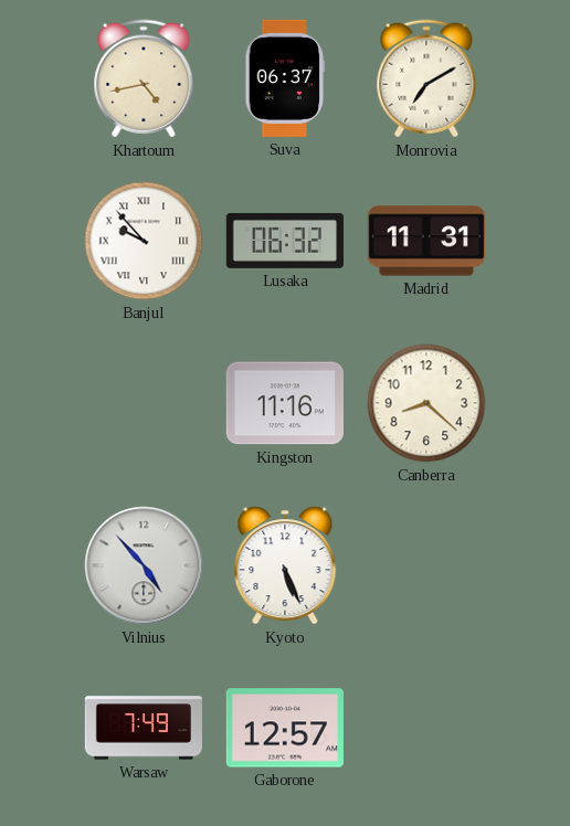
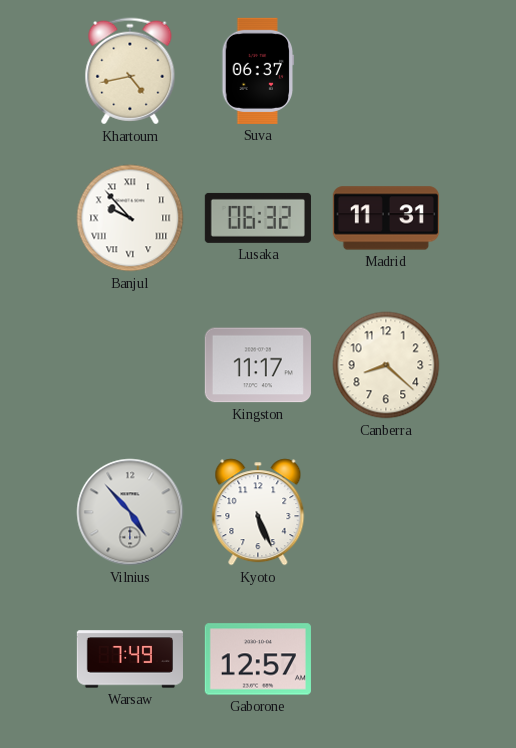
Monrovia: 7:10 -> none (426, 78)
Kingston: 11:16 -> 11:17 (258, 365)
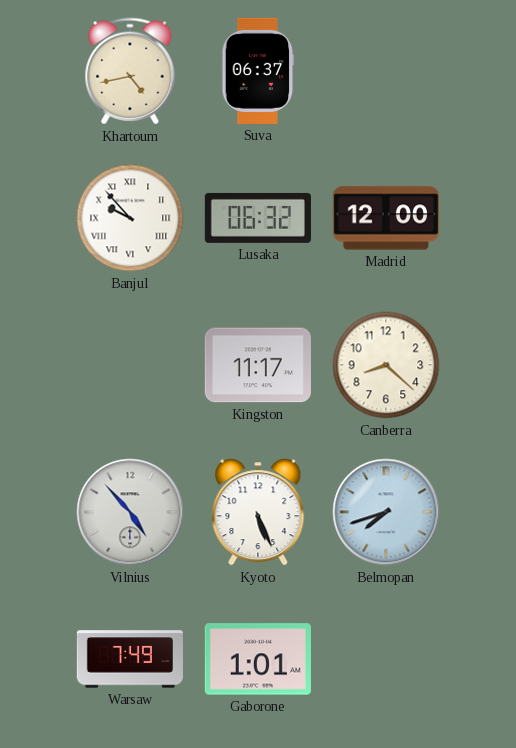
Madrid: 11:31 -> 12:00 (386, 218)
Belmopan: none -> 7:42 (386, 512)
Gaborone: 12:57 -> 1:01 (258, 659)
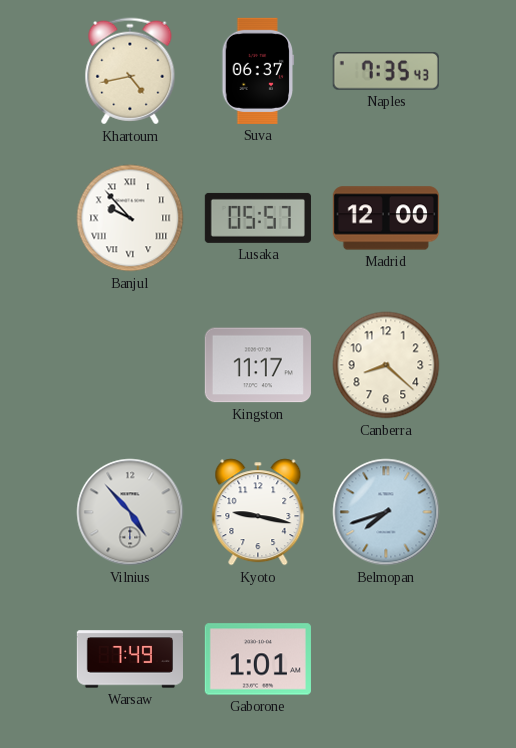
Naples: none -> 7:35 (386, 72)
Lusaka: 06:32 -> 05:57 (258, 218)
Kyoto: 5:26 -> 9:17 (258, 512)
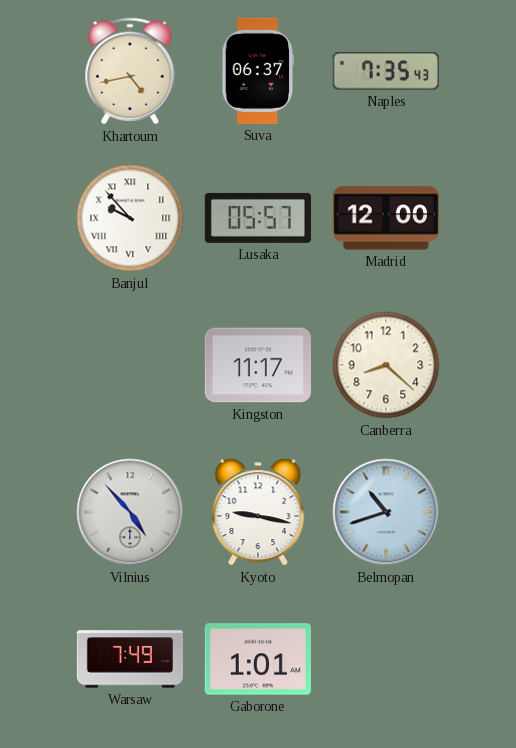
Belmopan: 7:42 -> 10:42 (386, 512)
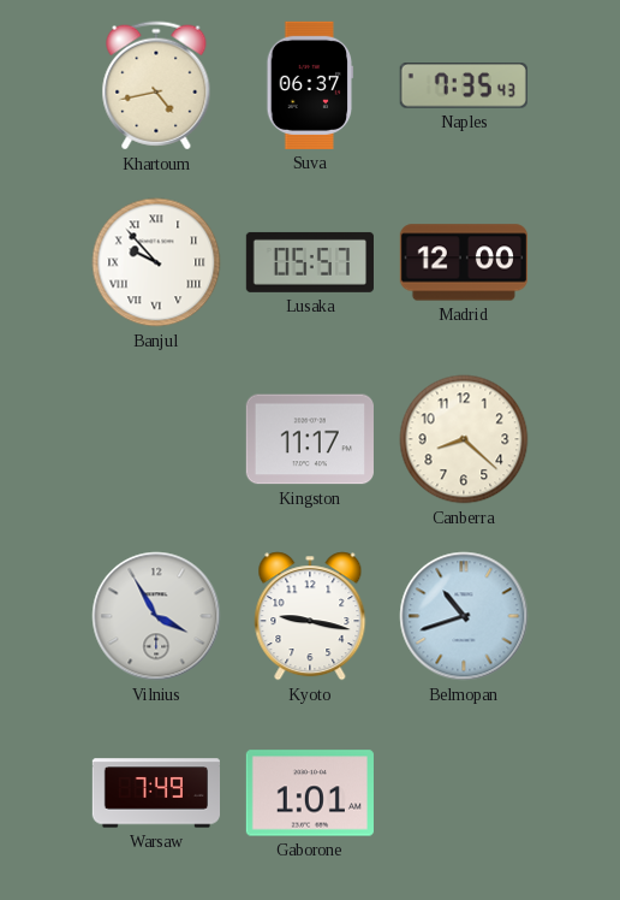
Vilnius: 4:53 -> 3:55 (156, 616)
